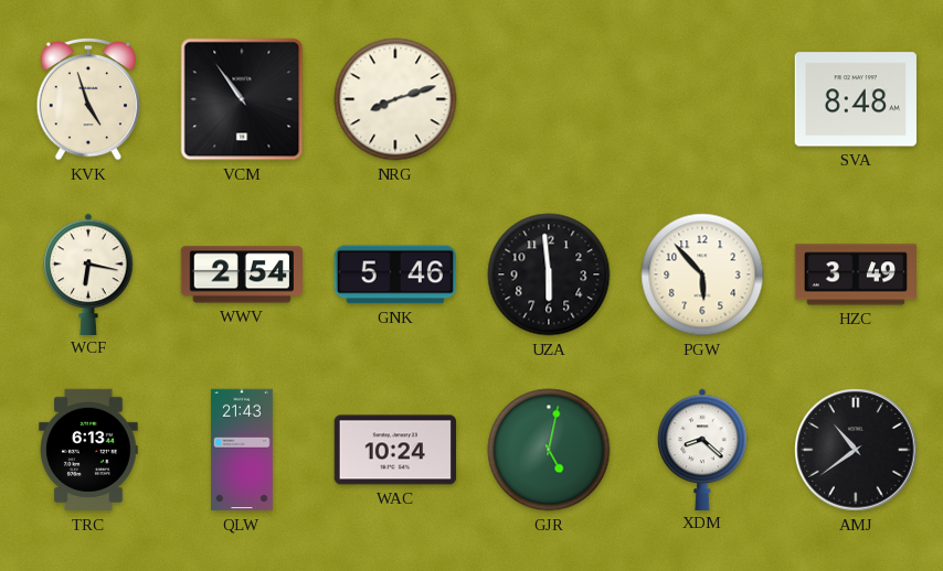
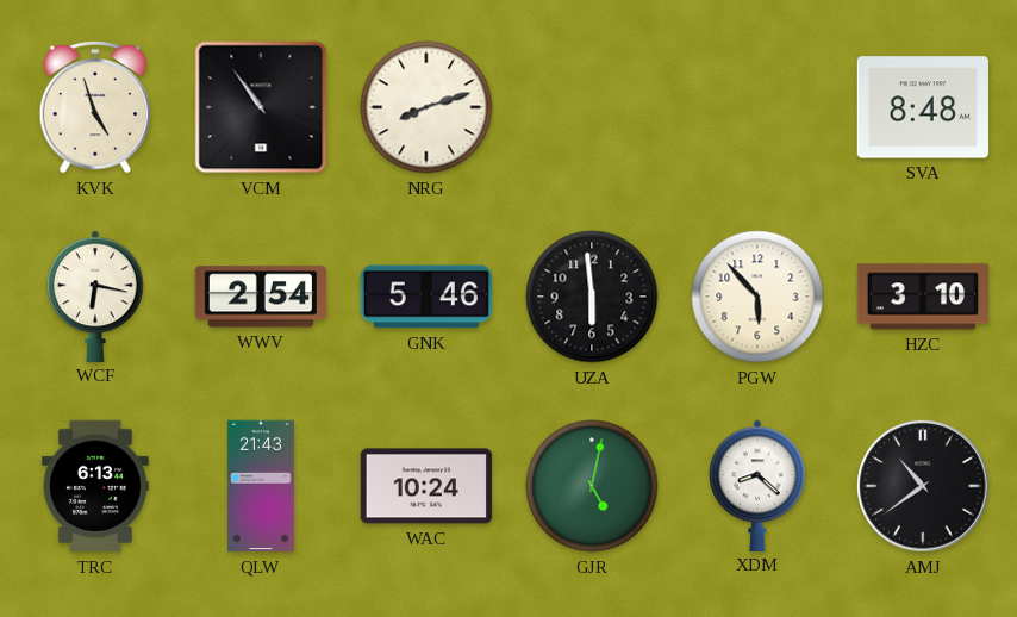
HZC: 3:49 -> 3:10 (922, 297)
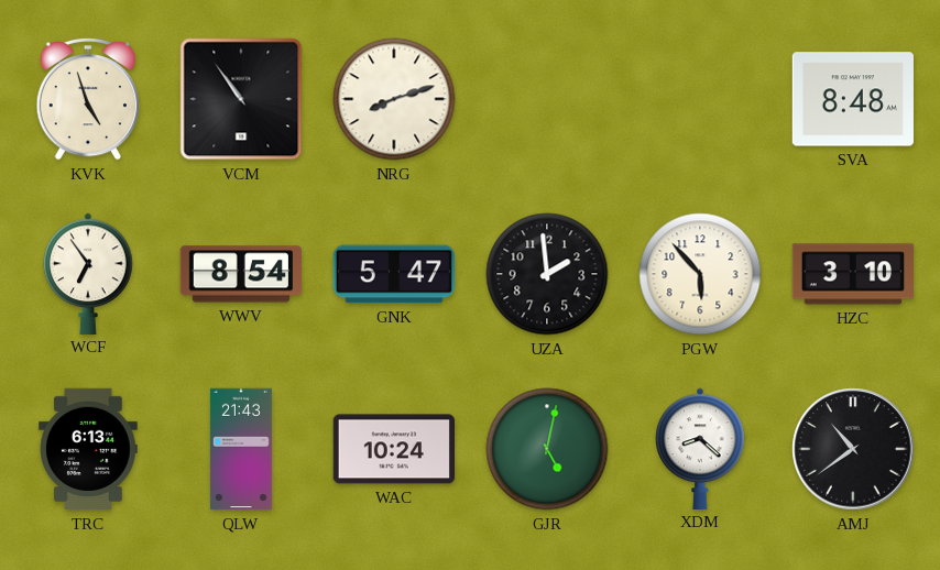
WCF: 6:17 -> 6:54 (88, 273)
WWV: 2:54 -> 8:54 (240, 274)
GNK: 5:46 -> 5:47 (393, 274)
UZA: 5:59 -> 1:59 (547, 274)
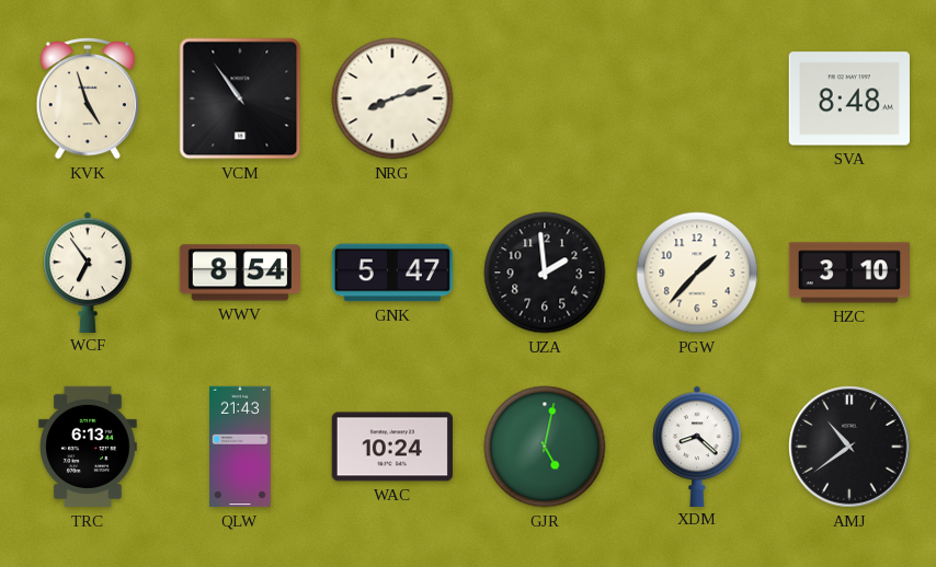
PGW: 5:53 -> 1:37 (697, 273)
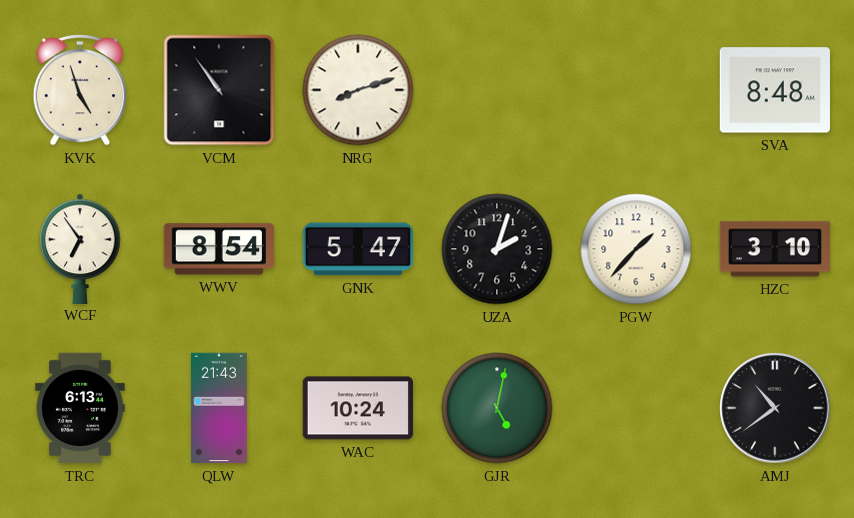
UZA: 1:59 -> 2:03 (497, 249)
XDM: 8:22 -> none (697, 445)
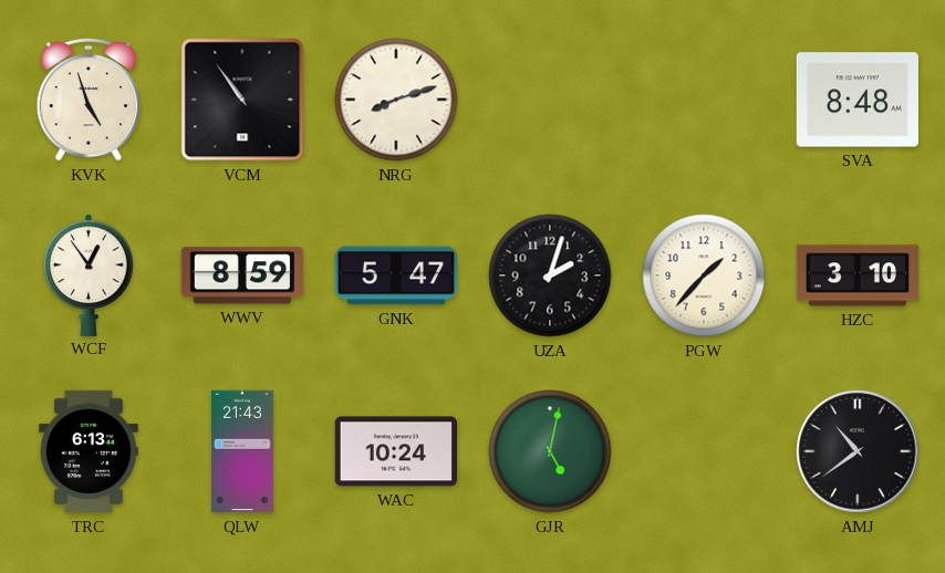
WCF: 6:54 -> 12:54 (89, 274)
WWV: 8:54 -> 8:59 (241, 275)
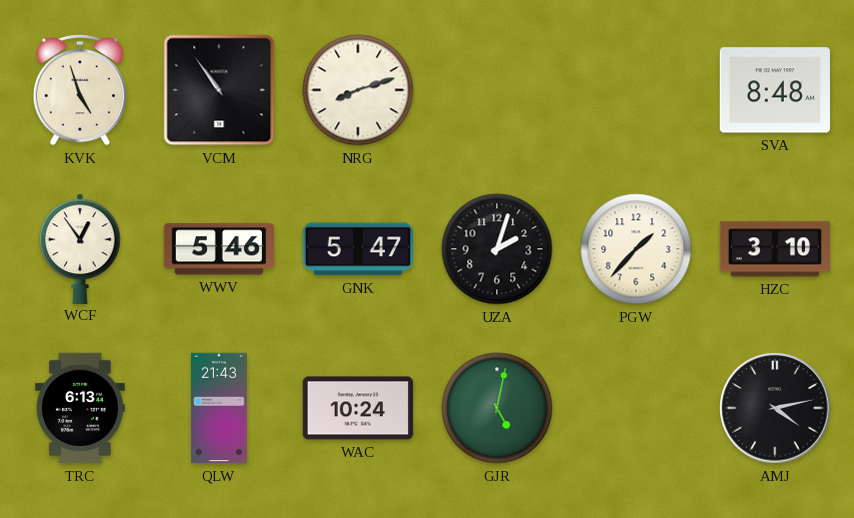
WWV: 8:59 -> 5:46 (218, 249)
AMJ: 10:39 -> 4:13 (775, 408)
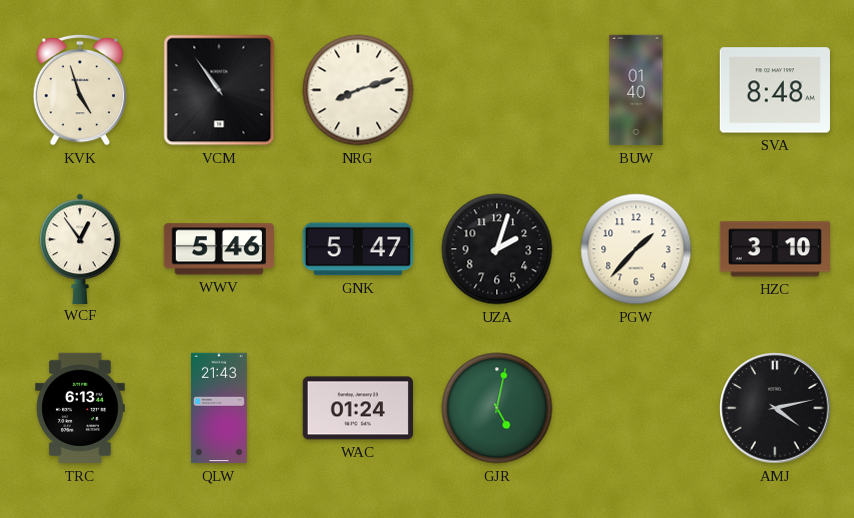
BUW: none -> 01:40 (636, 90)
WAC: 10:24 -> 01:24 (357, 408)
